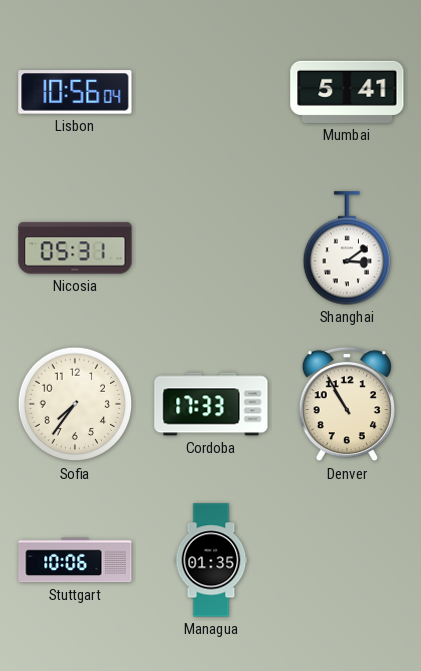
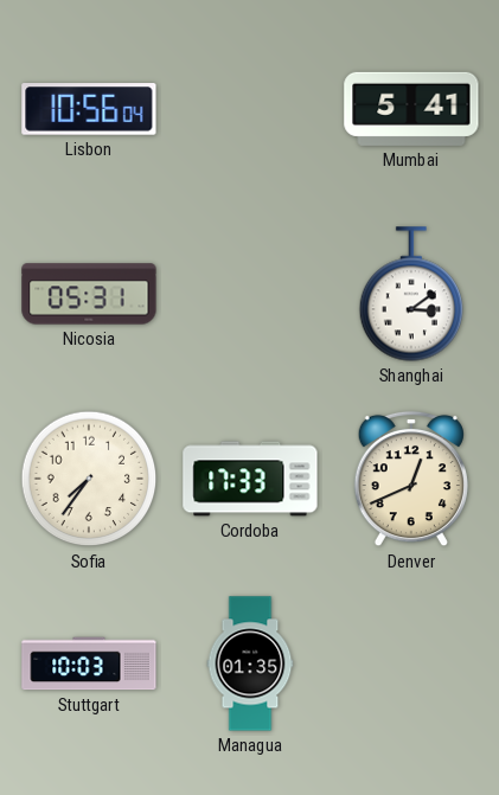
Denver: 10:55 -> 12:41 (411, 479)
Stuttgart: 10:06 -> 10:03 (89, 663)
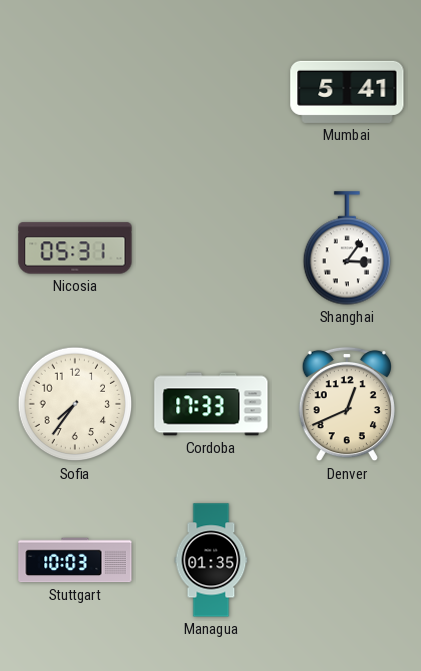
Lisbon: 10:56 -> none (89, 109)
Shanghai: 3:09 -> 3:06 (347, 248)
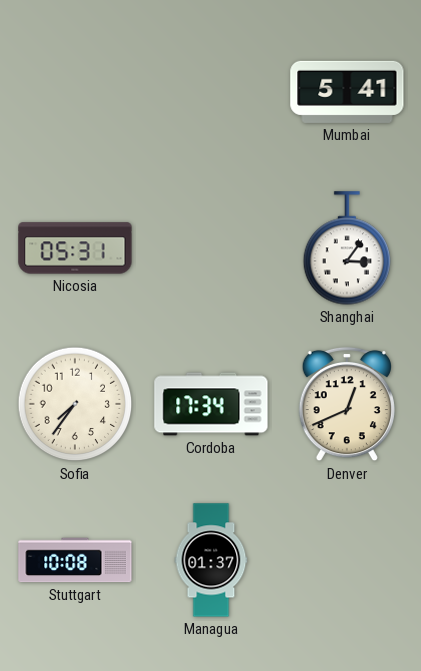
Cordoba: 17:33 -> 17:34 (211, 404)
Stuttgart: 10:03 -> 10:08 (75, 560)
Managua: 01:35 -> 01:37 (211, 560)
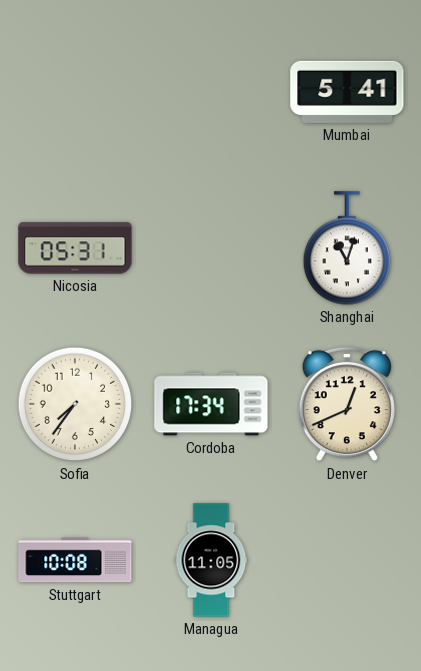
Shanghai: 3:06 -> 11:03 (347, 248)
Managua: 01:37 -> 11:05 (211, 560)
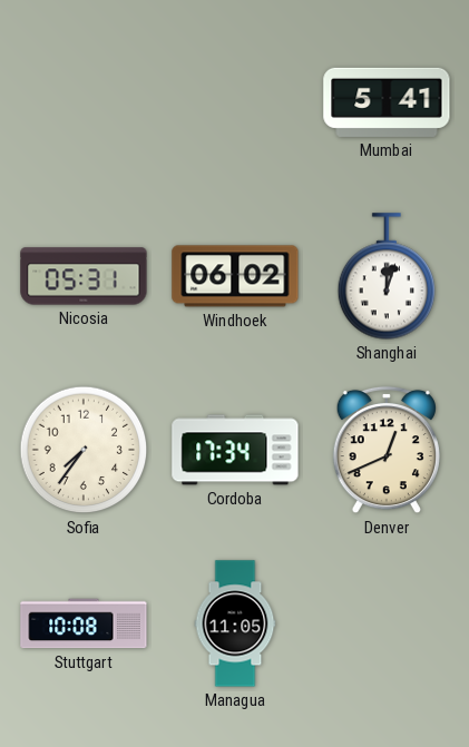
Windhoek: none -> 06:02 (235, 276)
Shanghai: 11:03 -> 12:03 (387, 276)
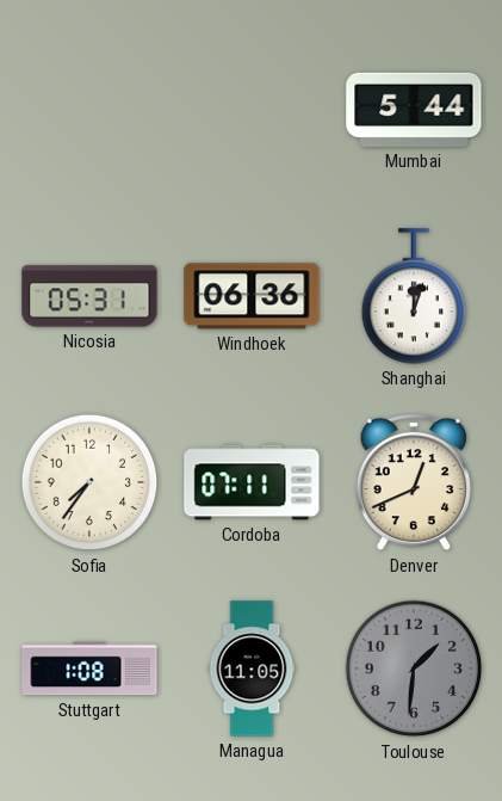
Mumbai: 5:41 -> 5:44 (414, 110)
Windhoek: 06:02 -> 06:36 (252, 296)
Cordoba: 17:34 -> 07:11 (252, 482)
Stuttgart: 10:08 -> 1:08 (89, 668)
Toulouse: none -> 1:31 (414, 668)
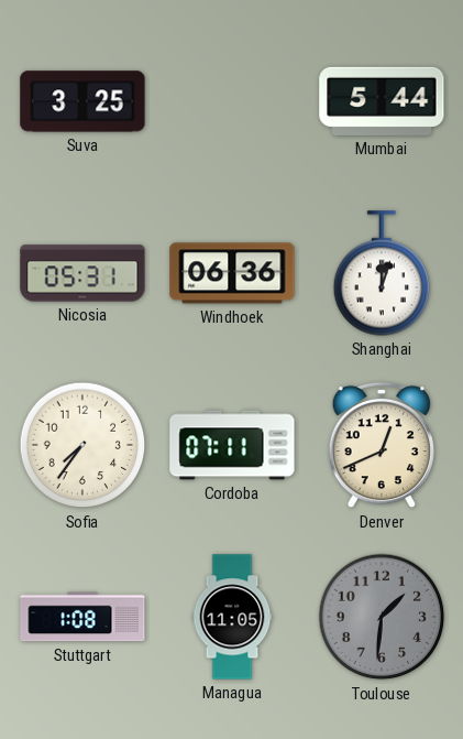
Suva: none -> 3:25 (82, 101)
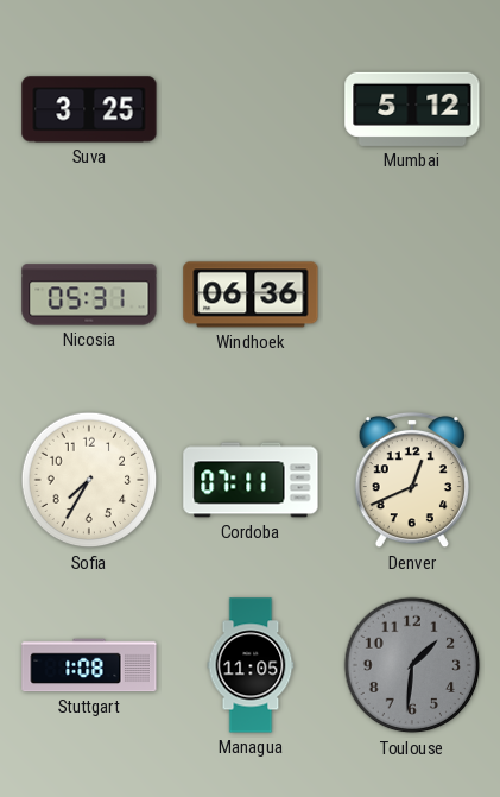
Mumbai: 5:44 -> 5:12 (412, 109)
Shanghai: 12:03 -> none (382, 273)
Sofia: 7:36 -> 7:35 (89, 480)
